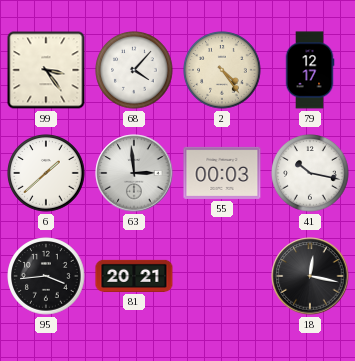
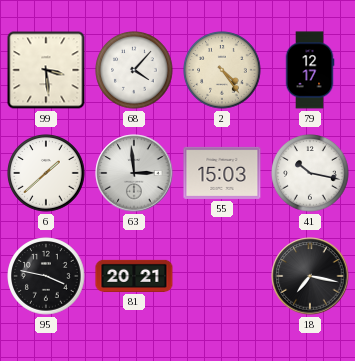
99: 3:24 -> 3:29 (46, 70)
55: 00:03 -> 15:03 (222, 173)
95: 3:44 -> 3:47 (46, 276)
18: 12:17 -> 7:17 (310, 276)
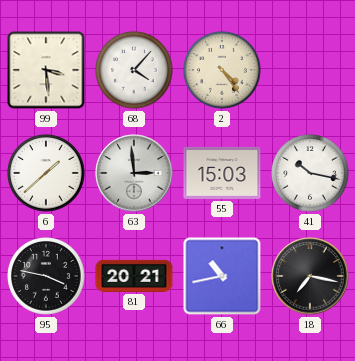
79: 12:17 -> none (310, 70)
66: none -> 10:43 (222, 276)
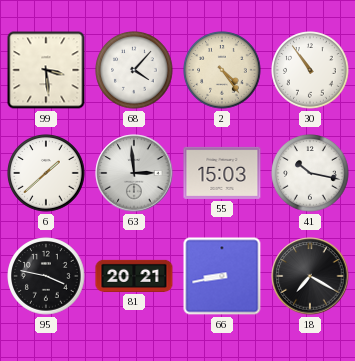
30: none -> 10:54 (310, 70)
66: 10:43 -> 8:43 (222, 276)
18: 7:17 -> 7:20 (310, 276)
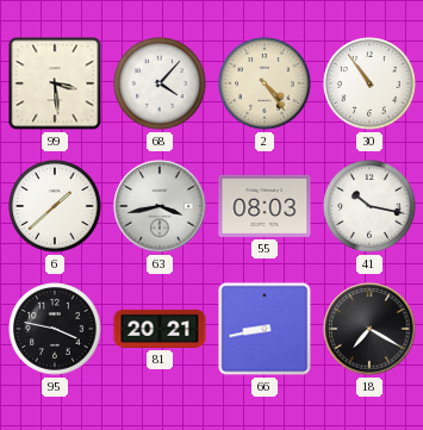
63: 2:59 -> 3:43 (160, 206)
55: 15:03 -> 08:03 (265, 206)
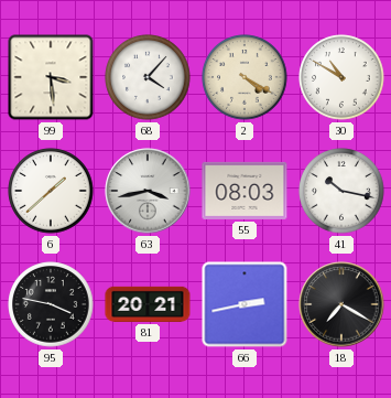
2: 4:24 -> 4:20 (245, 77)
30: 10:54 -> 10:50 (341, 77)
66: 8:43 -> 2:43 (245, 304)
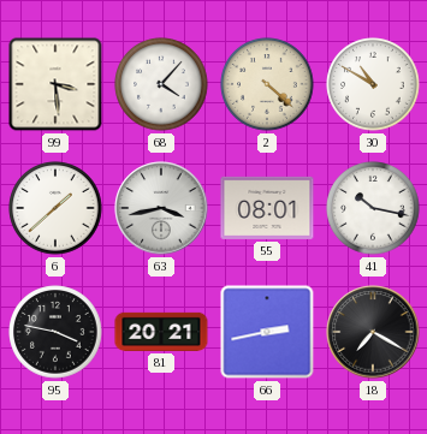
2: 4:20 -> 4:22 (267, 84)
55: 08:03 -> 08:01 (267, 208)
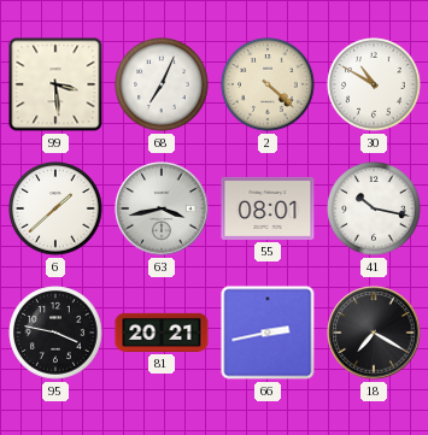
68: 4:07 -> 7:04 (162, 84)
